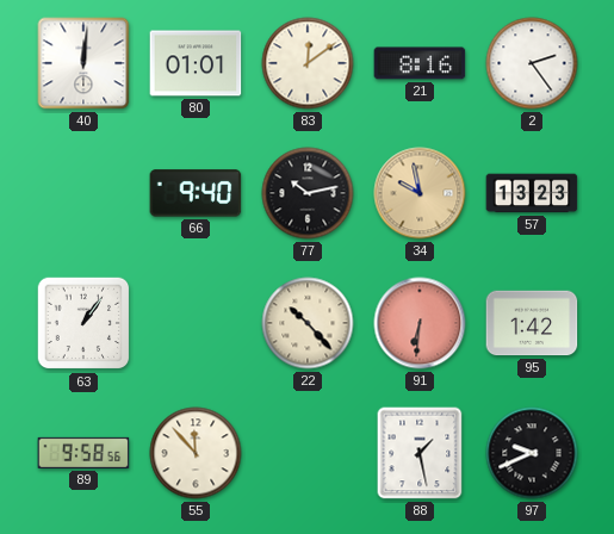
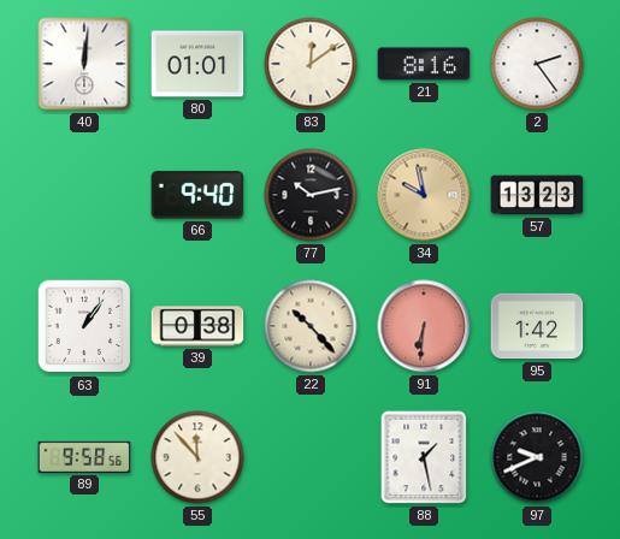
39: none -> 0:38 (197, 326)
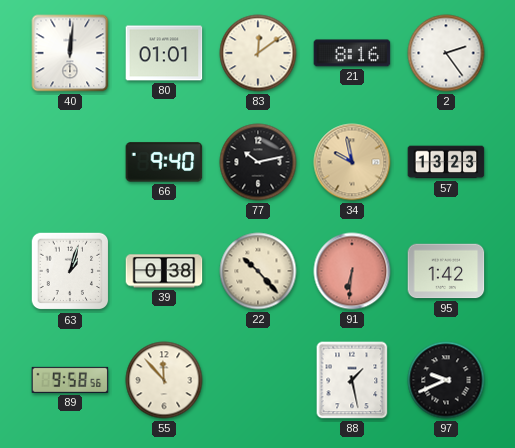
63: 1:06 -> 1:03 (70, 271)
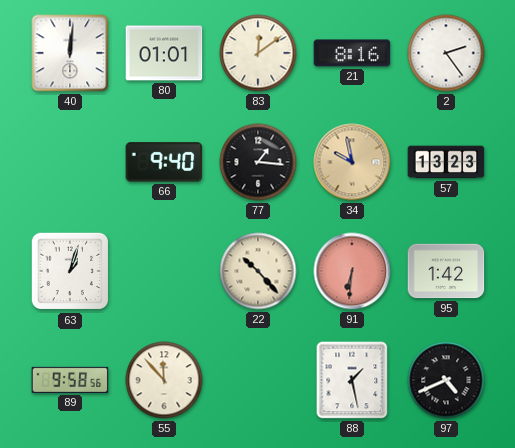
77: 10:13 -> 1:16 (258, 162)
39: 0:38 -> none (164, 271)
97: 9:41 -> 4:41 (446, 380)
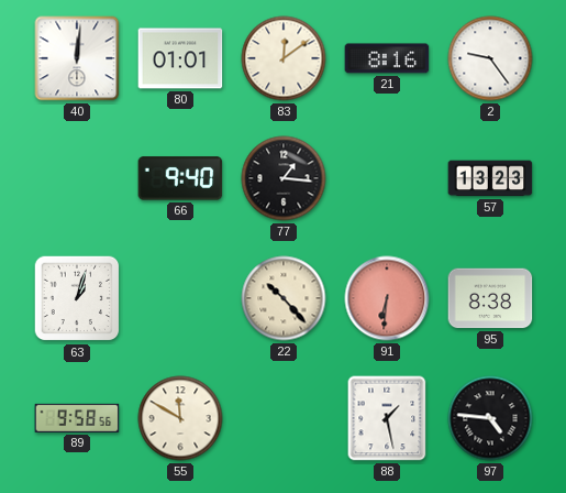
2: 2:24 -> 9:24 (490, 58)
34: 9:58 -> none (352, 162)
95: 1:42 -> 8:38 (490, 298)
55: 11:53 -> 11:50 (180, 418)
97: 4:41 -> 4:46 (490, 418)
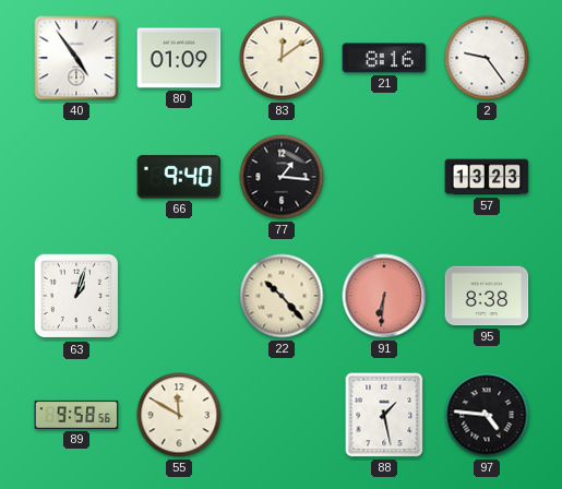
40: 12:01 -> 4:54 (76, 58)
80: 01:01 -> 01:09 (179, 58)
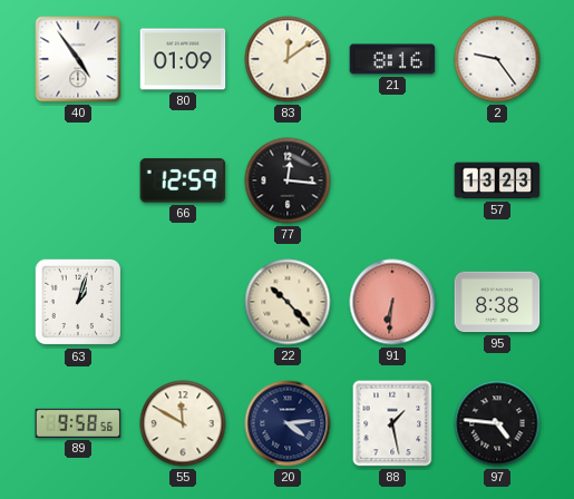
66: 9:40 -> 12:59 (183, 180)
77: 1:16 -> 12:16 (288, 180)
20: none -> 4:14 (288, 423)
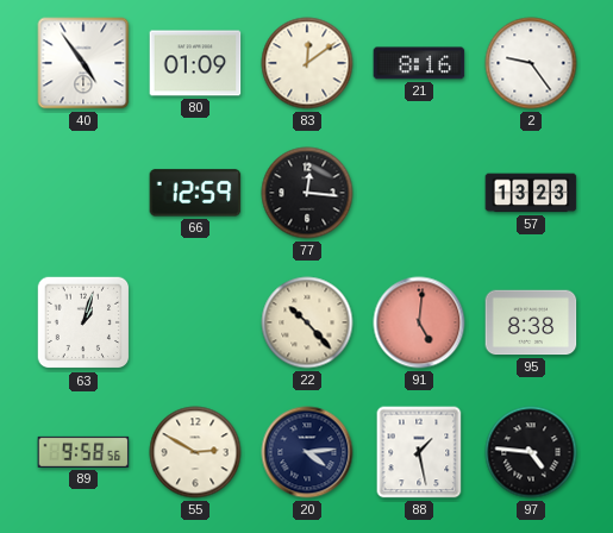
91: 6:31 -> 5:01 (419, 322)
55: 11:50 -> 2:50 (195, 452)
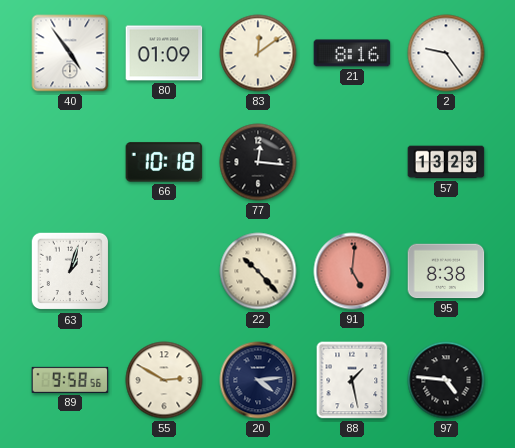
66: 12:59 -> 10:18 (164, 162)
